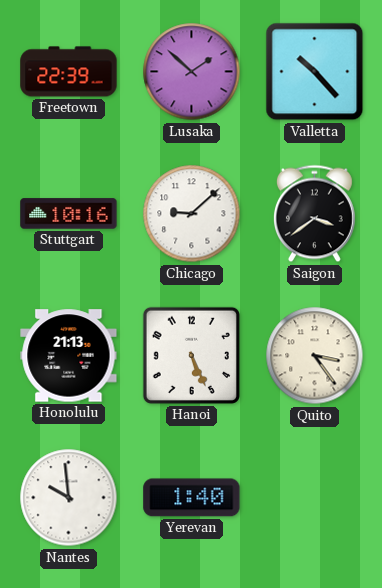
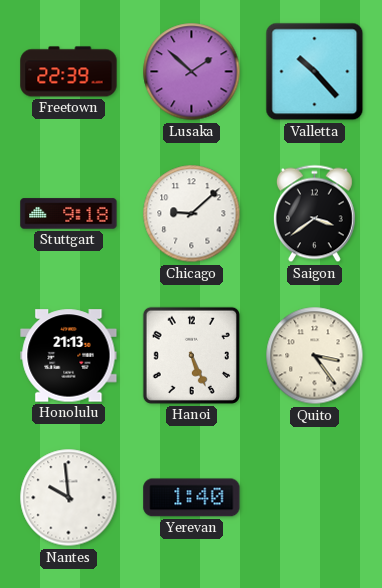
Stuttgart: 10:16 -> 9:18 (69, 214)
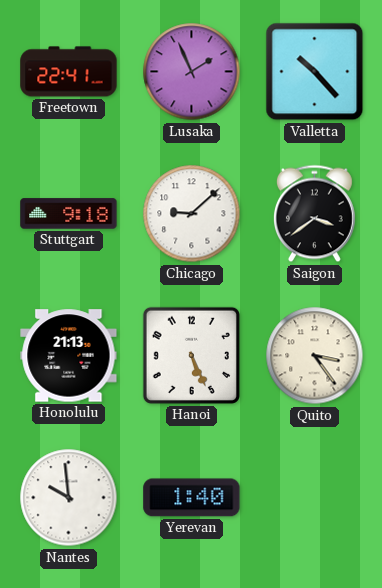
Freetown: 22:39 -> 22:41 (69, 72)
Lusaka: 1:52 -> 1:56 (192, 72)
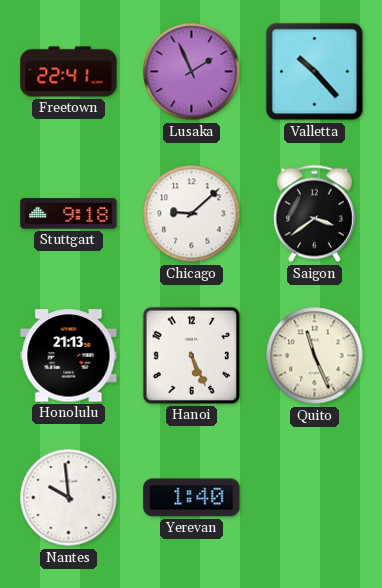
Quito: 3:24 -> 11:26 (315, 356)
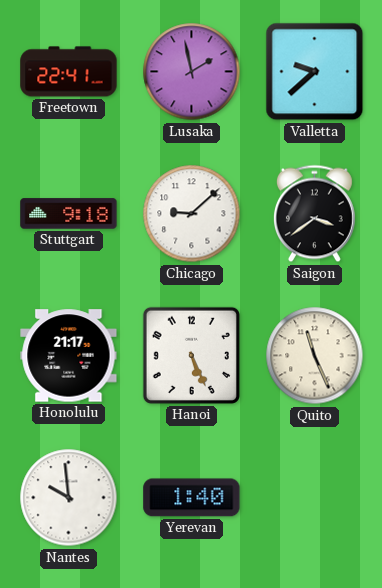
Lusaka: 1:56 -> 1:58 (192, 72)
Valletta: 10:23 -> 9:38 (315, 72)
Honolulu: 21:13 -> 21:17 (69, 356)
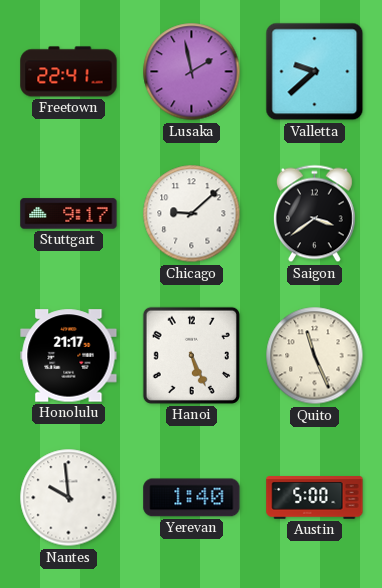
Stuttgart: 9:18 -> 9:17 (69, 214)
Austin: none -> 5:00 (315, 498)
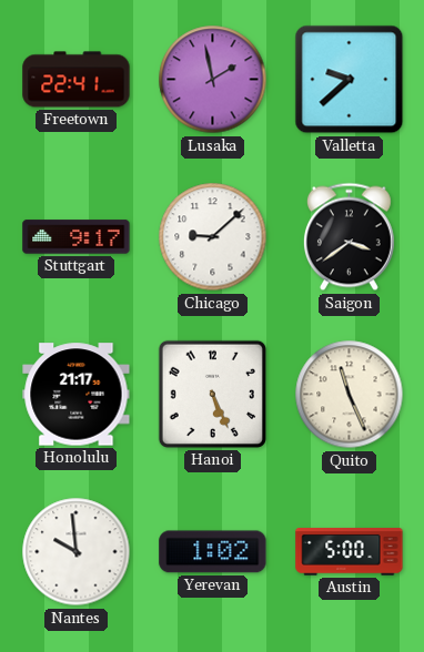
Yerevan: 1:40 -> 1:02 (213, 552)
